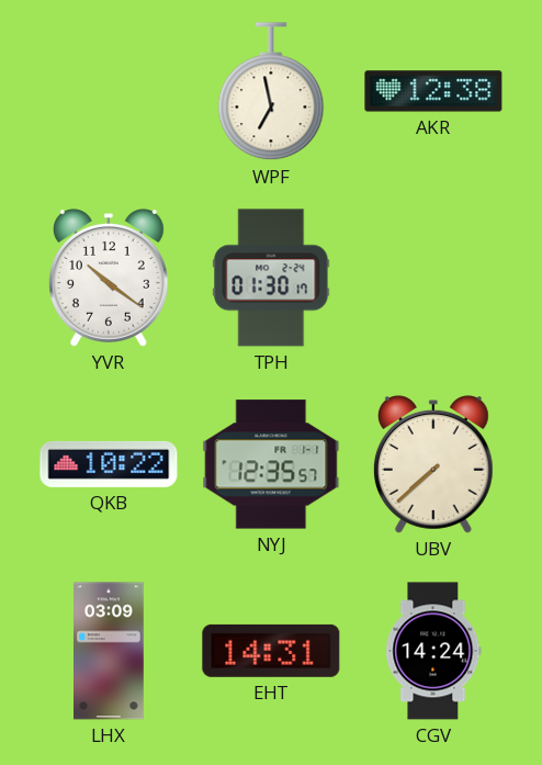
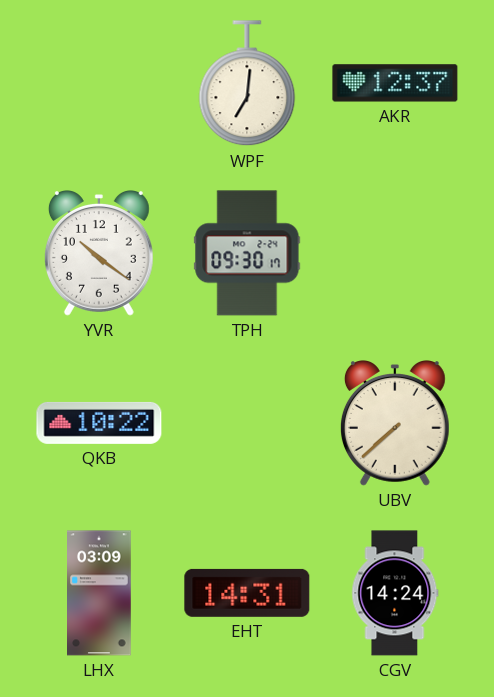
WPF: 6:58 -> 7:01 (247, 84)
AKR: 12:38 -> 12:37 (395, 83)
TPH: 01:30 -> 09:30 (247, 253)
NYJ: 12:35 -> none (271, 464)
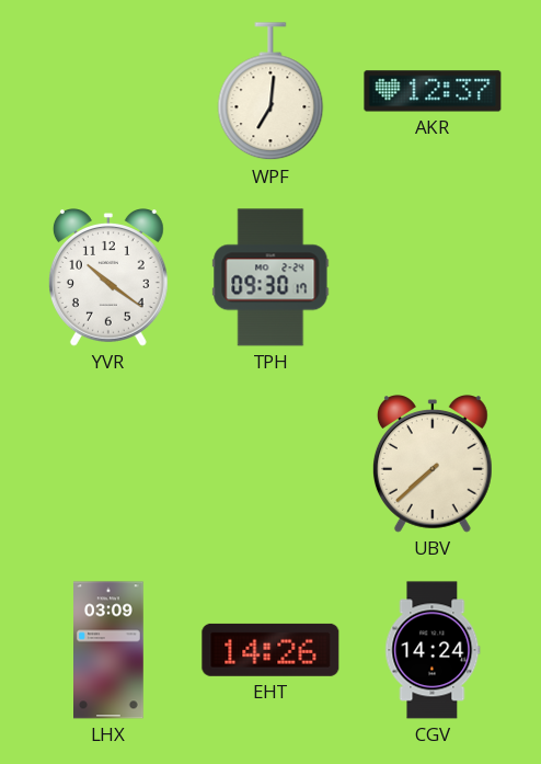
QKB: 10:22 -> none (99, 423)
EHT: 14:31 -> 14:26 (270, 650)
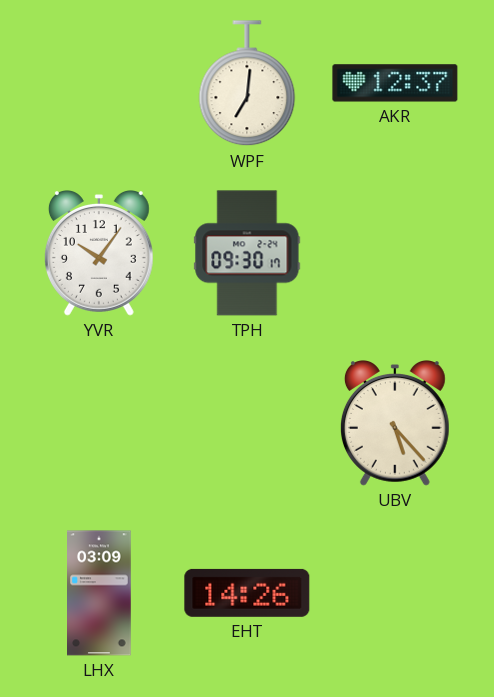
YVR: 10:21 -> 10:06 (99, 254)
UBV: 7:38 -> 5:23 (395, 424)
CGV: 14:24 -> none (433, 650)
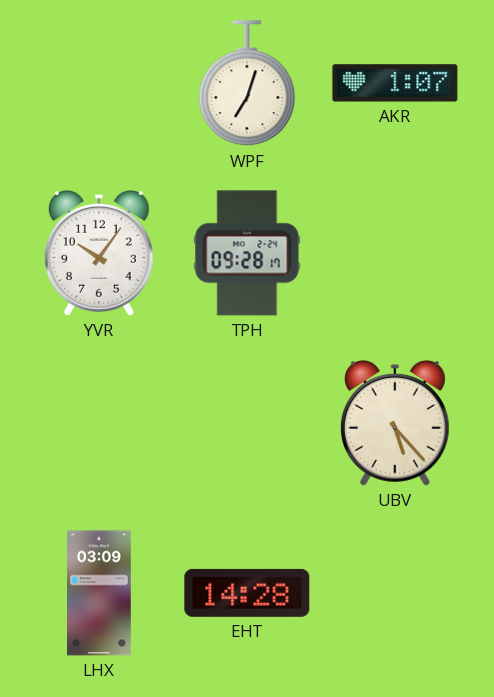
WPF: 7:01 -> 7:03 (247, 84)
AKR: 12:37 -> 1:07 (395, 83)
TPH: 09:30 -> 09:28 (247, 253)
EHT: 14:26 -> 14:28 (247, 593)
